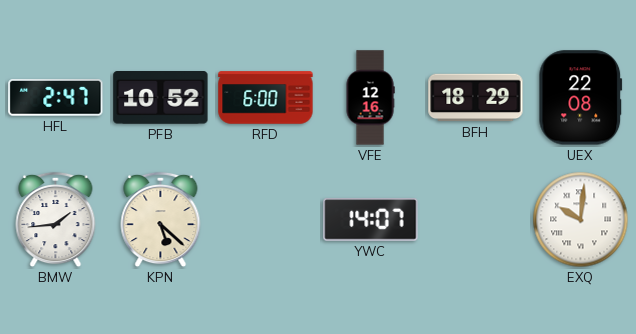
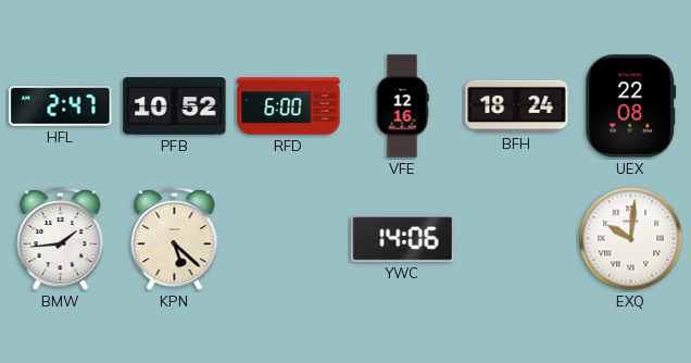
BFH: 18:29 -> 18:24 (517, 107)
YWC: 14:07 -> 14:06 (403, 239)
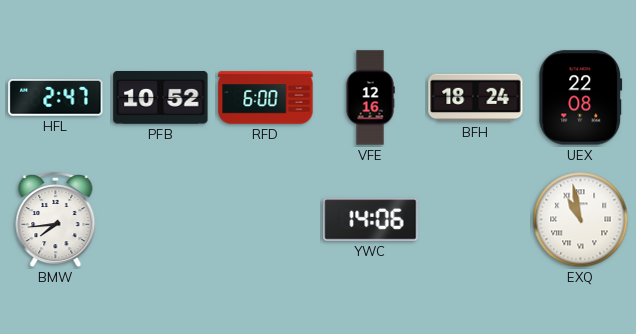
BMW: 1:44 -> 7:44 (56, 220)
KPN: 5:22 -> none (175, 239)
EXQ: 10:01 -> 10:58 (581, 220)
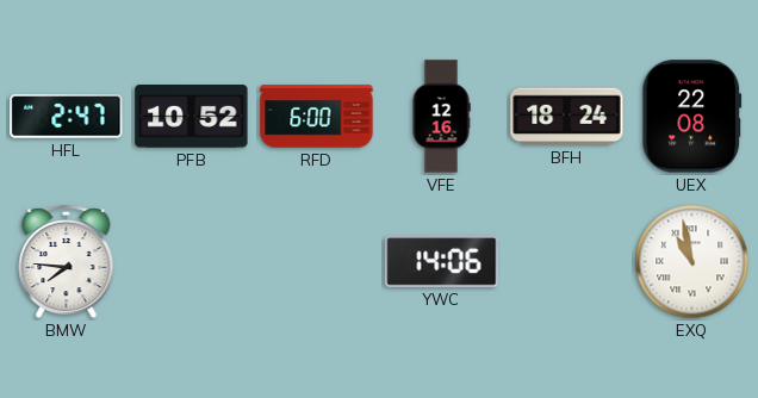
BMW: 7:44 -> 7:46 (67, 262)
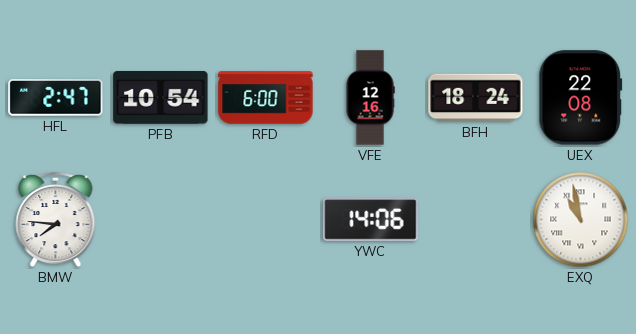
PFB: 10:52 -> 10:54 (161, 98)
